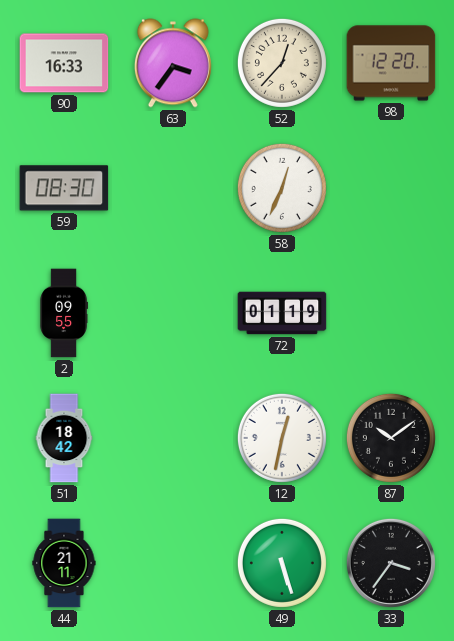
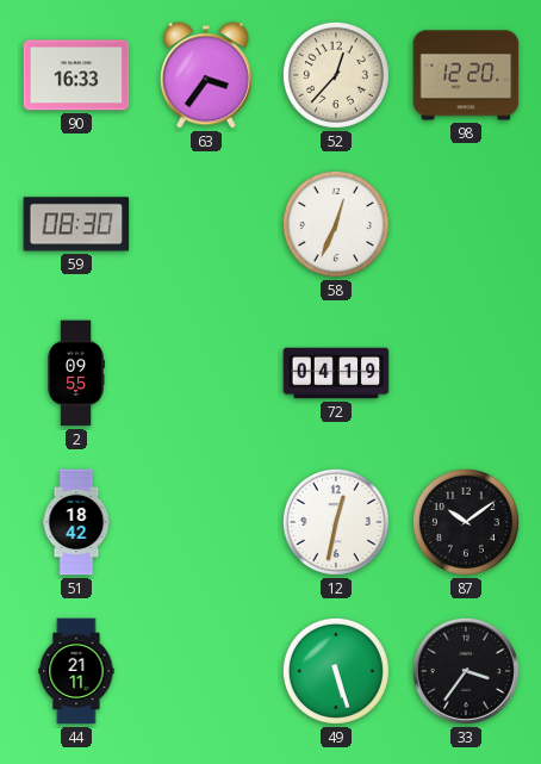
72: 01:19 -> 04:19 (336, 373)
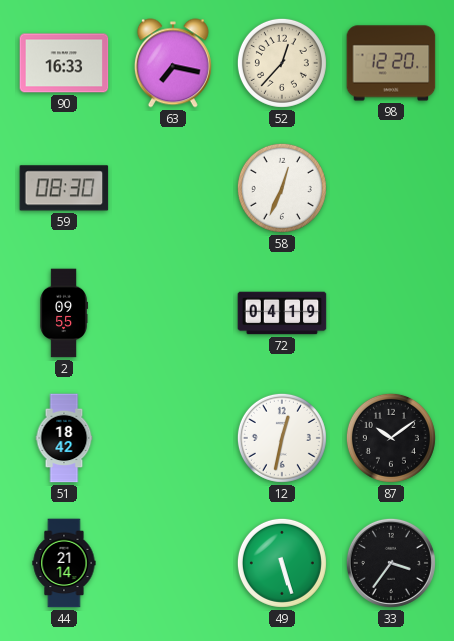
63: 3:36 -> 7:17 (173, 63)
44: 21:11 -> 21:14 (64, 563)
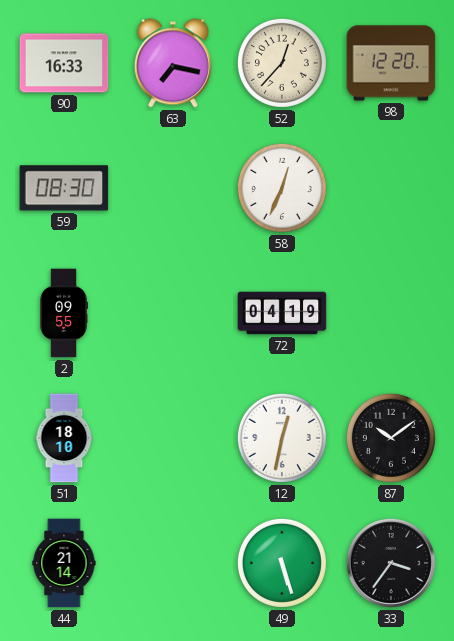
51: 18:42 -> 18:10 (64, 438)
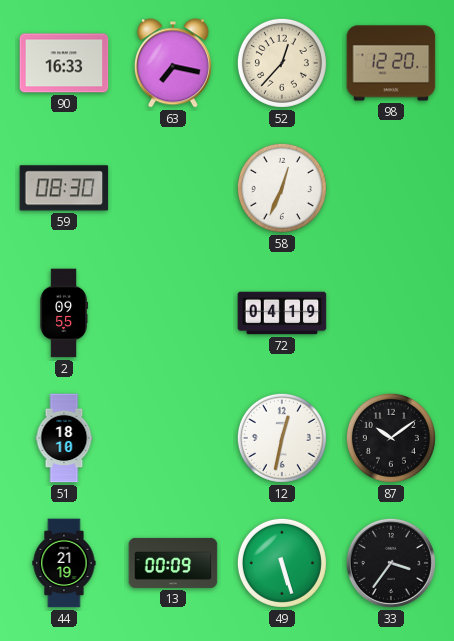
44: 21:14 -> 21:19 (64, 563)
13: none -> 00:09 (173, 563)
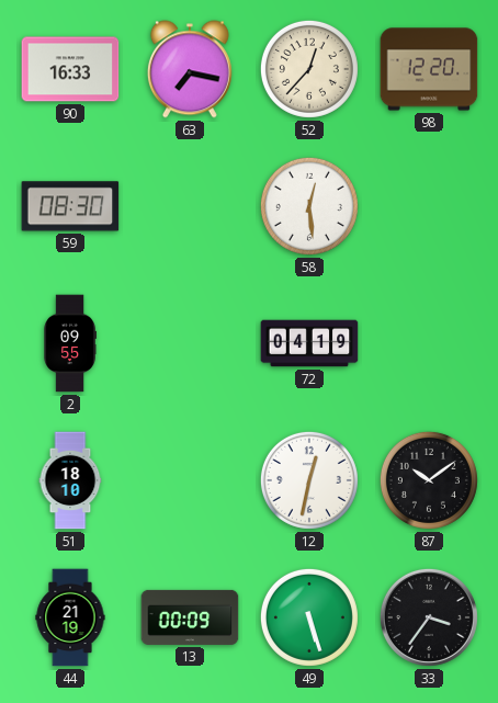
58: 12:34 -> 12:29 (309, 206)
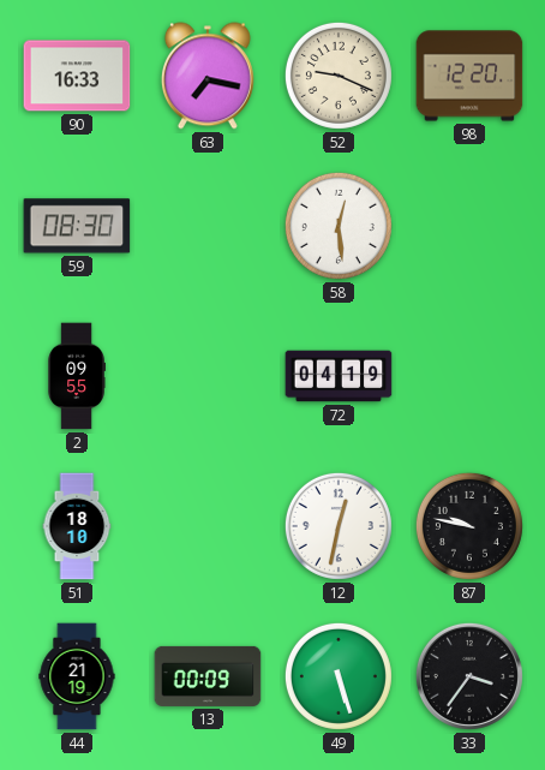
52: 12:37 -> 9:19 (339, 76)
87: 10:09 -> 9:47 (469, 526)
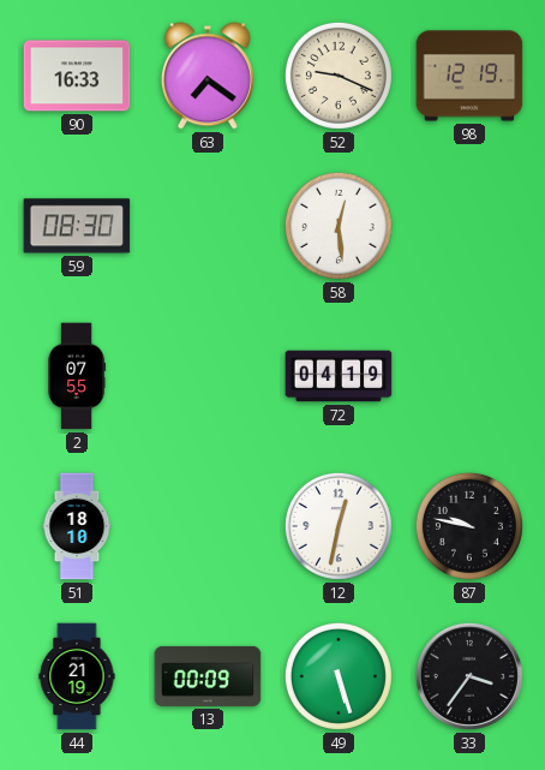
63: 7:17 -> 7:21 (208, 76)
98: 12:20 -> 12:19 (469, 76)
2: 09:55 -> 07:55 (76, 376)
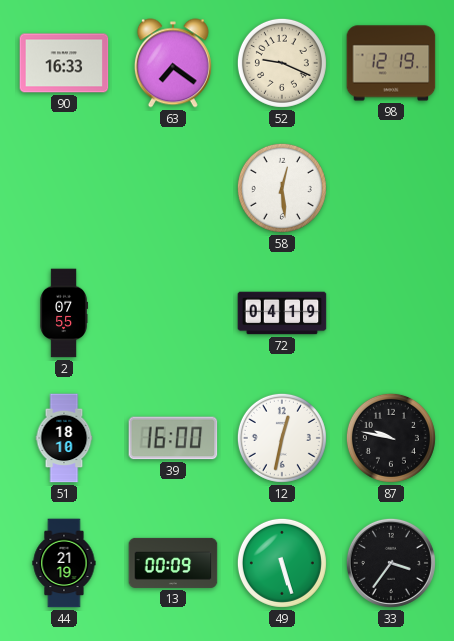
59: 08:30 -> none (77, 226)
39: none -> 16:00 (173, 438)
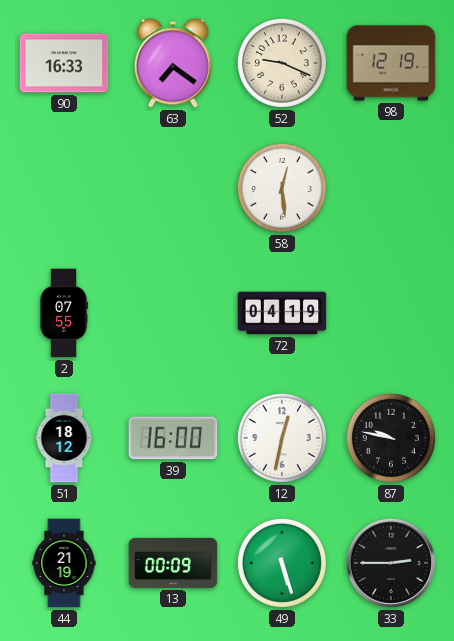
51: 18:10 -> 18:12 (64, 438)
33: 3:36 -> 2:45 (391, 563)
